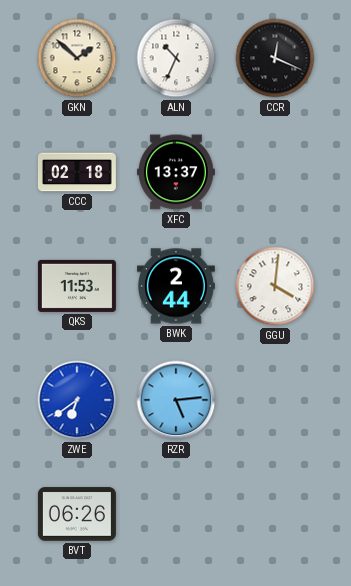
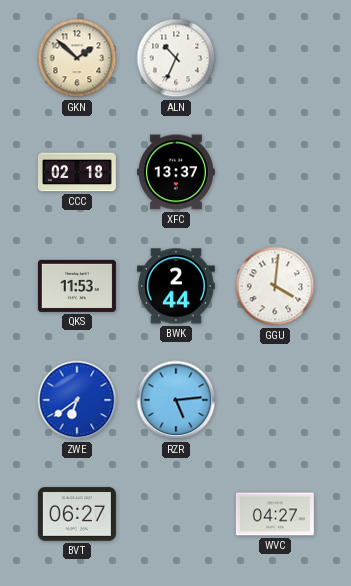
CCR: 12:19 -> none (275, 58)
BVT: 06:26 -> 06:27 (77, 514)
WVC: none -> 04:27 (275, 514)
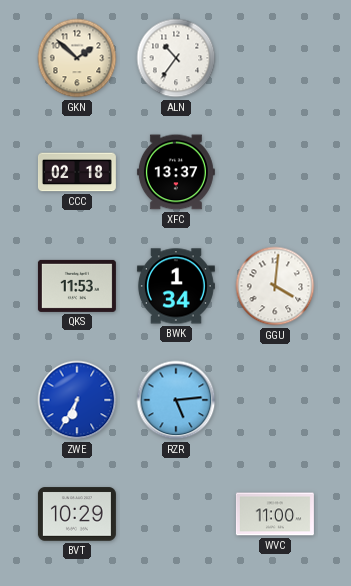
ALN: 10:34 -> 10:36 (176, 58)
BWK: 2:44 -> 1:34 (176, 286)
ZWE: 6:39 -> 6:35 (77, 400)
BVT: 06:27 -> 10:29 (77, 514)
WVC: 04:27 -> 11:00 (275, 514)
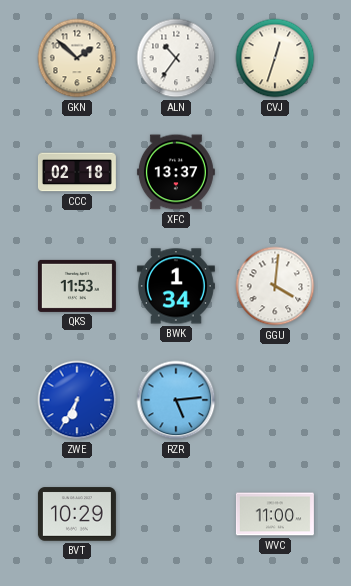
CVJ: none -> 12:33 (275, 58)
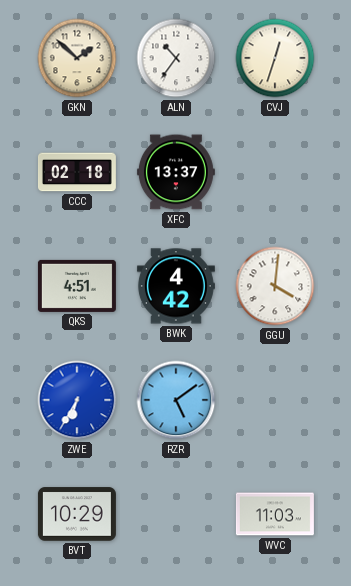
QKS: 11:53 -> 4:51 (77, 286)
BWK: 1:34 -> 4:42 (176, 286)
RZR: 5:14 -> 5:09 (176, 400)
WVC: 11:00 -> 11:03 (275, 514)
